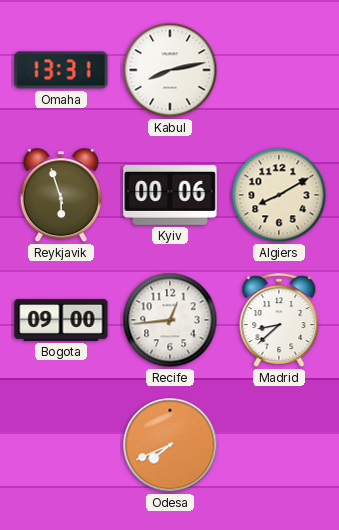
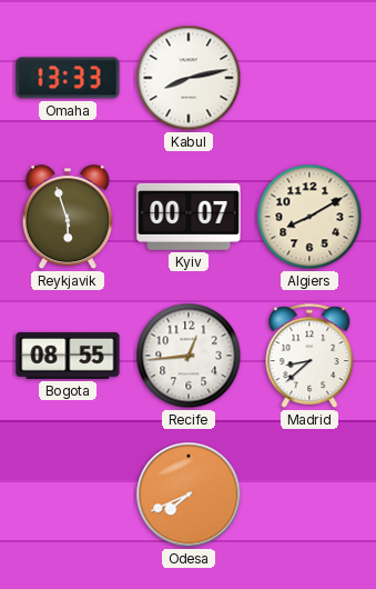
Omaha: 13:31 -> 13:33 (68, 78)
Kyiv: 00:06 -> 00:07 (189, 217)
Bogota: 09:00 -> 08:55 (68, 356)
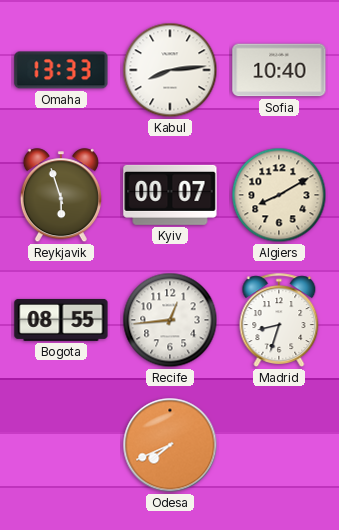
Kabul: 8:13 -> 8:14 (170, 70)
Sofia: none -> 10:40 (279, 70)
Madrid: 8:38 -> 8:33 (279, 320)
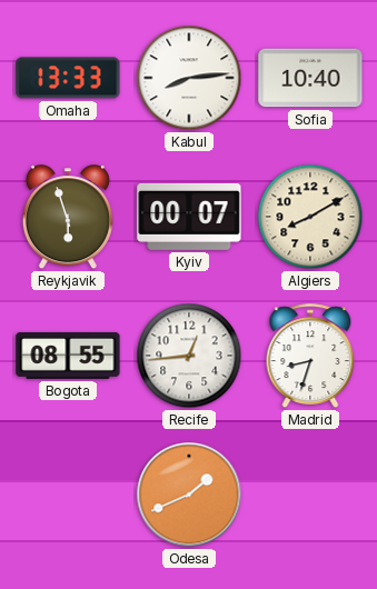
Odesa: 7:41 -> 1:41 (189, 495)
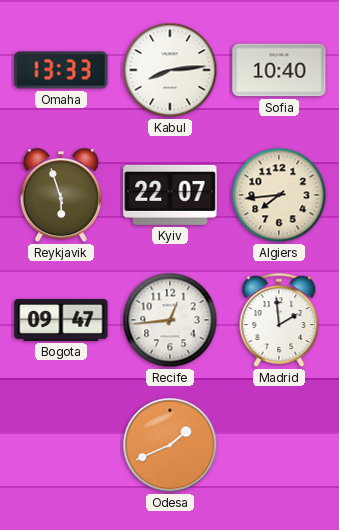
Kyiv: 00:07 -> 22:07 (170, 195)
Algiers: 8:10 -> 7:44 (279, 195)
Bogota: 08:55 -> 09:47 (61, 320)
Madrid: 8:33 -> 1:59 (279, 320)
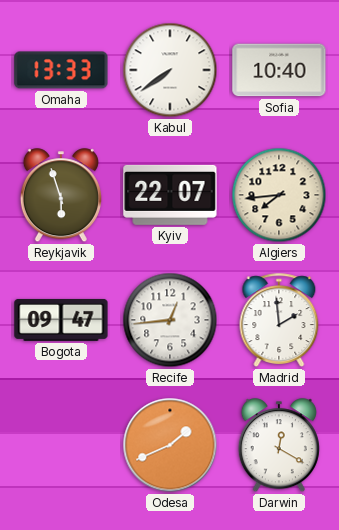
Kabul: 8:14 -> 7:39 (170, 70)
Darwin: none -> 12:20 (279, 446)
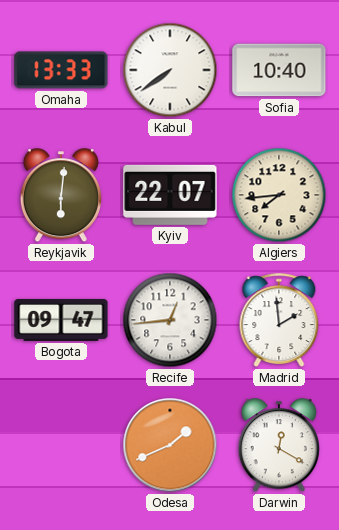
Reykjavik: 5:57 -> 6:01 (61, 196)
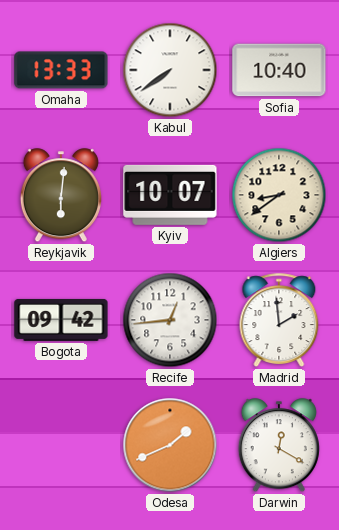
Kyiv: 22:07 -> 10:07 (170, 195)
Algiers: 7:44 -> 8:39 (279, 195)
Bogota: 09:47 -> 09:42 (61, 320)
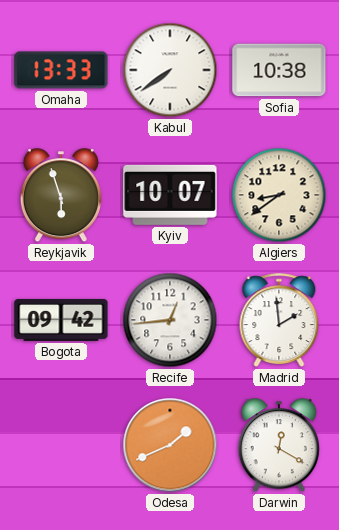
Sofia: 10:40 -> 10:38 (279, 70)
Reykjavik: 6:01 -> 5:57 (61, 196)
